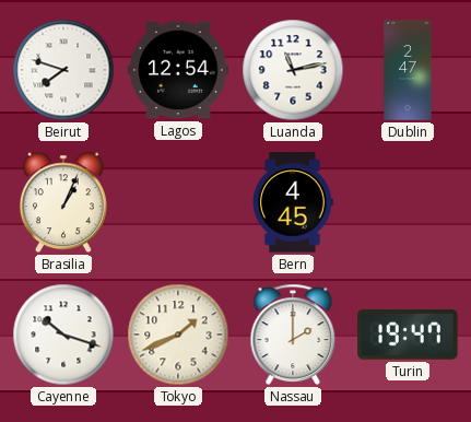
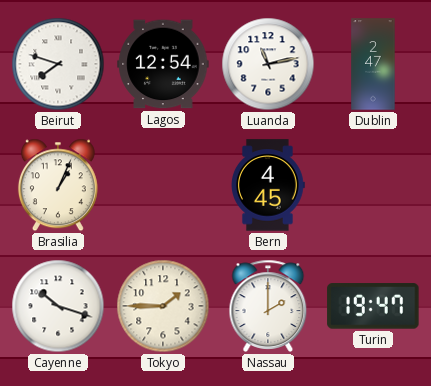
Tokyo: 1:41 -> 1:45 (163, 306)
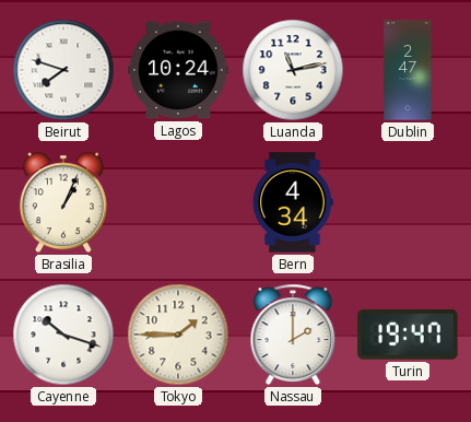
Lagos: 12:54 -> 10:24 (178, 70)
Bern: 4:45 -> 4:34 (294, 202)
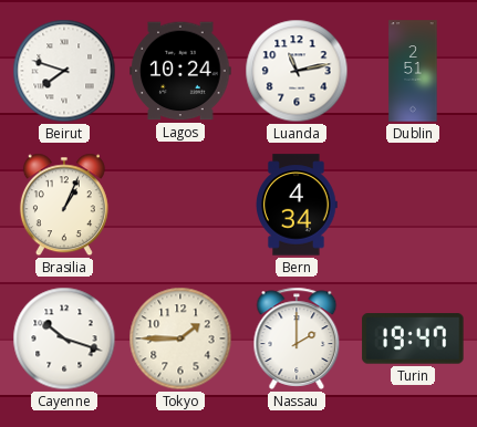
Dublin: 2:47 -> 2:51 (413, 71)
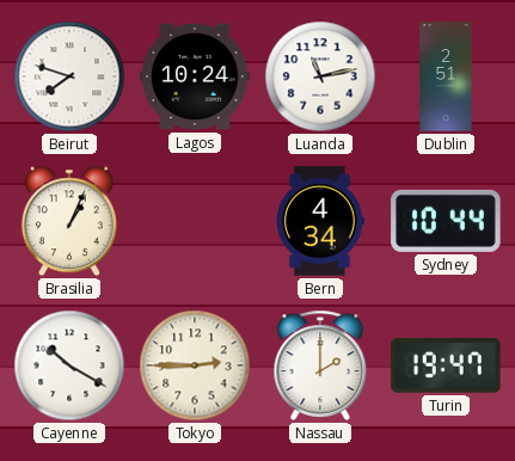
Sydney: none -> 10:44 (446, 221)
Cayenne: 10:18 -> 10:20 (69, 365)
Tokyo: 1:45 -> 2:45 (195, 365)
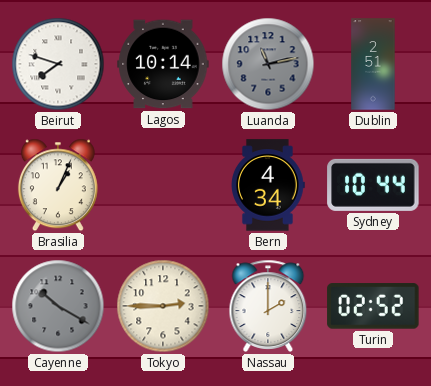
Lagos: 10:24 -> 10:14 (163, 64)
Luanda dial: white -> grey (268, 64)
Cayenne dial: white -> grey (58, 306)
Turin: 19:47 -> 02:52 (373, 306)
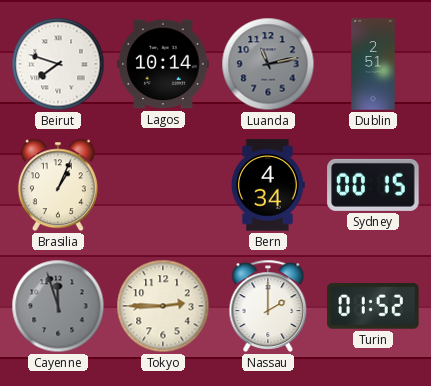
Sydney: 10:44 -> 00:15 (373, 185)
Cayenne: 10:20 -> 11:57 (58, 306)
Turin: 02:52 -> 01:52 (373, 306)
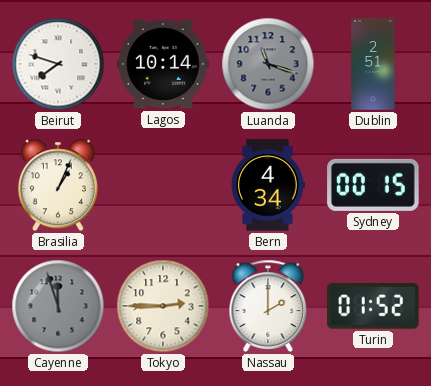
Luanda: 11:13 -> 11:18 (268, 64)
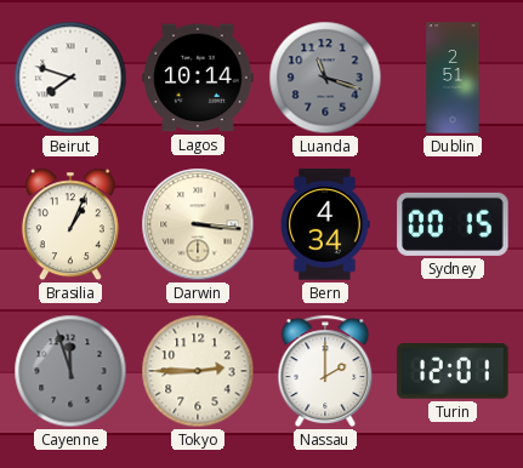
Darwin: none -> 3:16 (198, 224)
Turin: 01:52 -> 12:01 (453, 371)
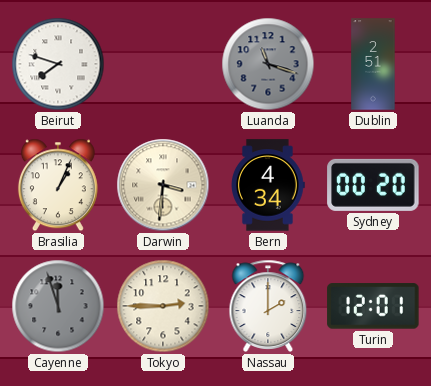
Lagos: 10:14 -> none (198, 78)
Darwin: 3:16 -> 3:31 (163, 185)
Sydney: 00:15 -> 00:20 (373, 185)
